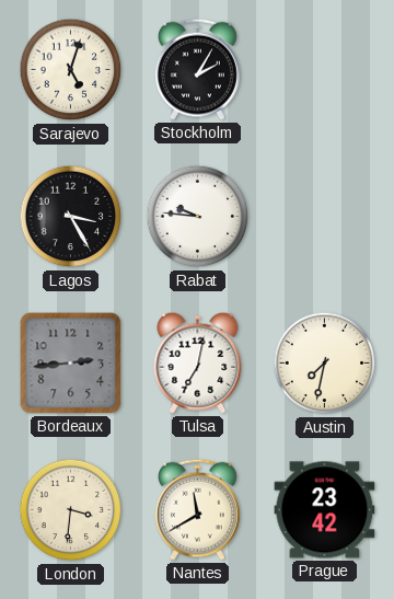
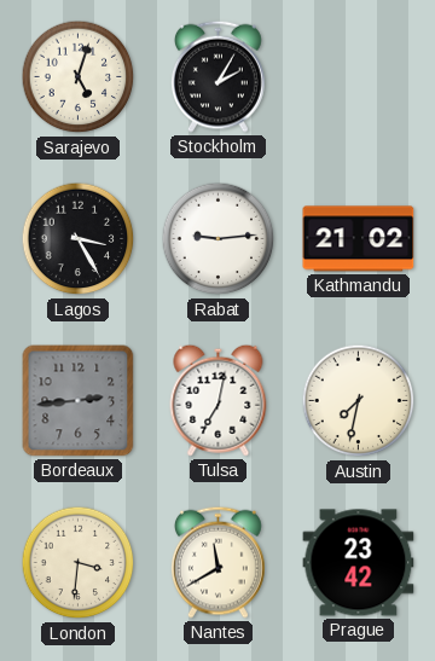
Rabat: 9:46 -> 9:14 (219, 239)
Kathmandu: none -> 21:02 (359, 239)
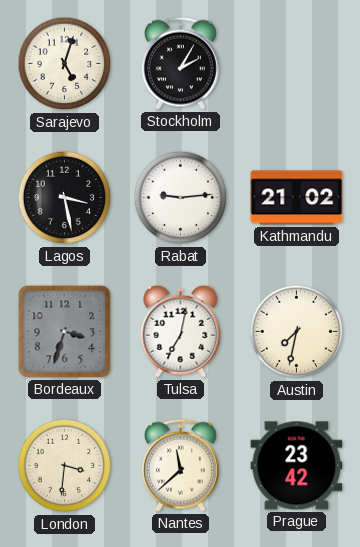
Lagos: 3:25 -> 3:28 (65, 198)
Bordeaux: 2:44 -> 3:33 (65, 332)
Nantes: 11:40 -> 11:38 (180, 465)
